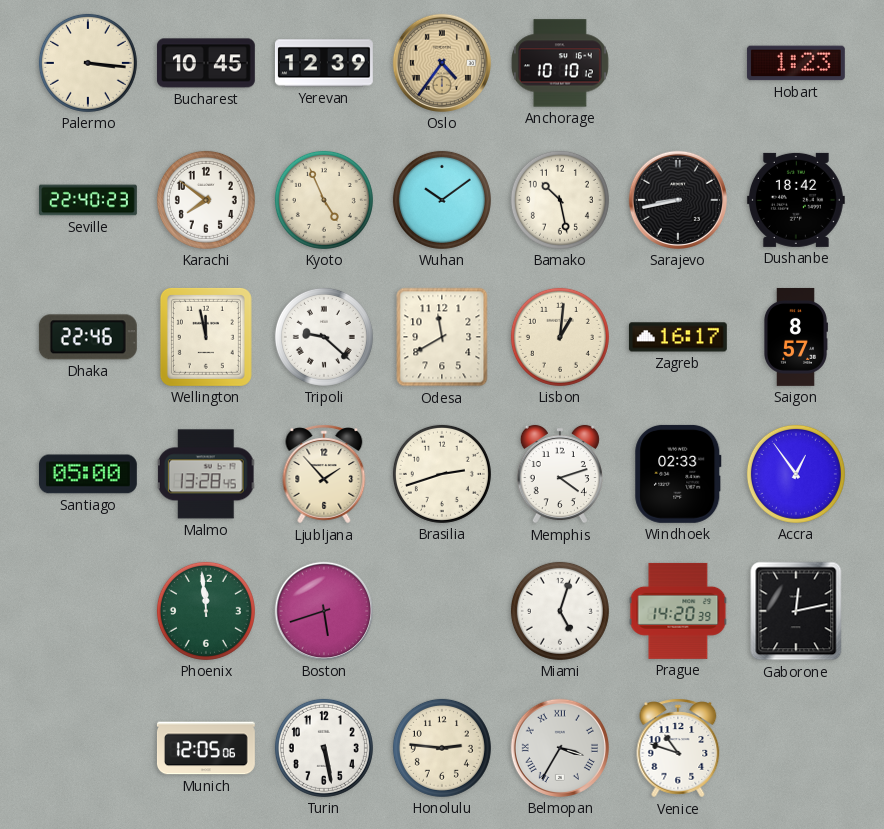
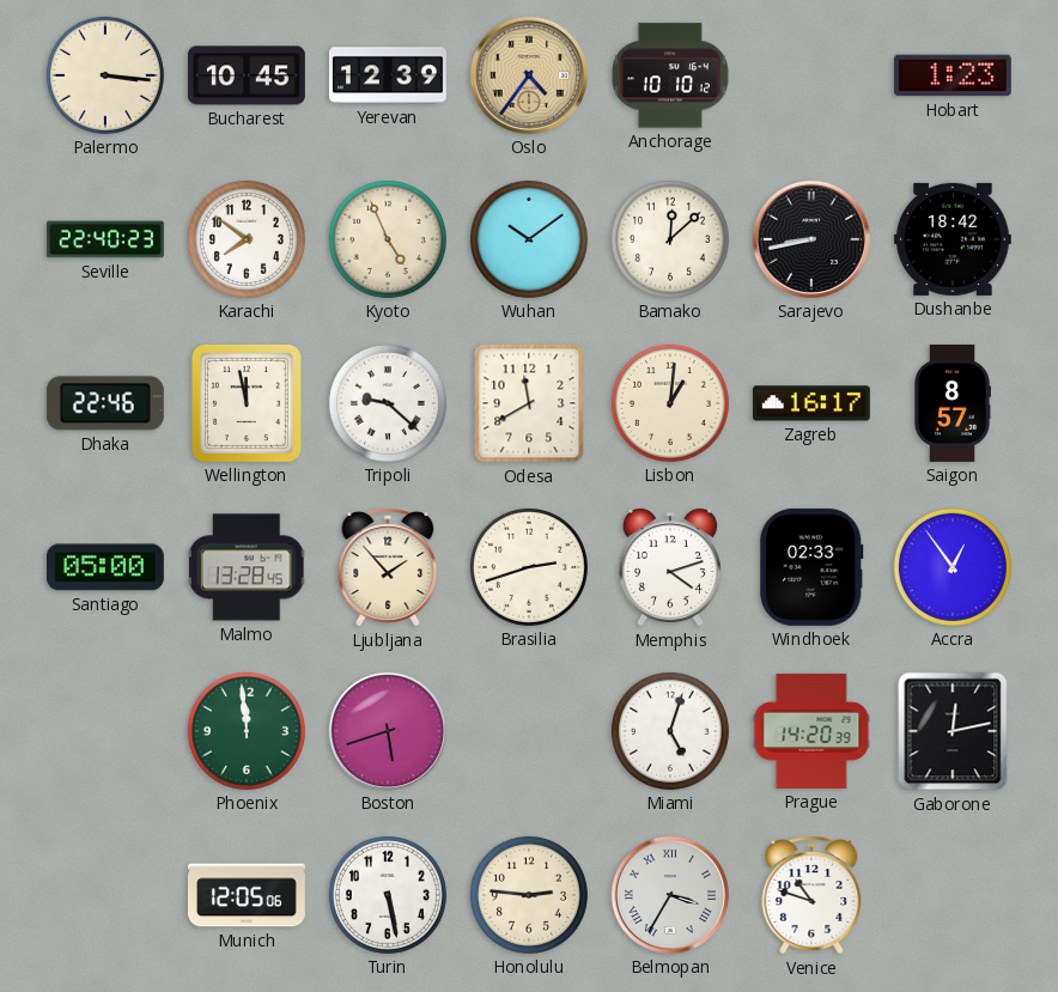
Bamako: 10:28 -> 12:08 (670, 239)
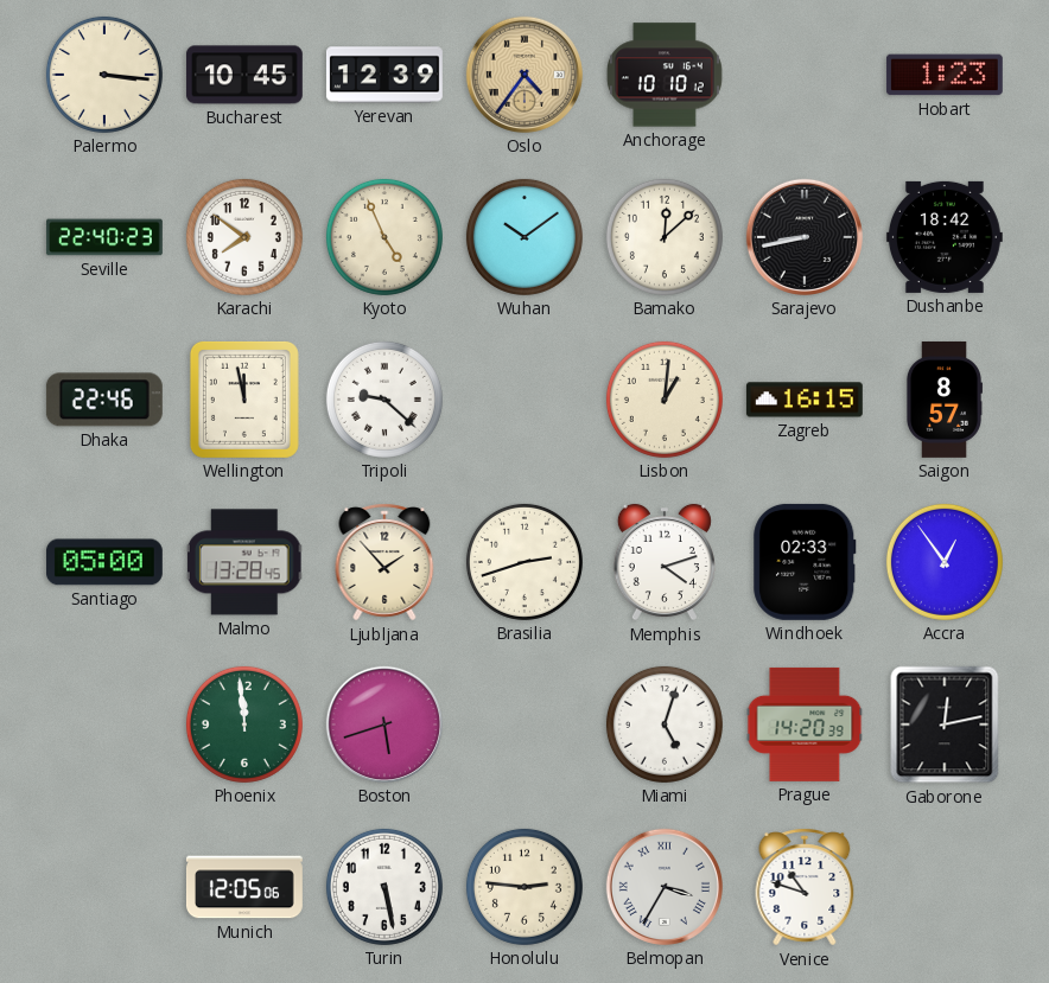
Odesa: 11:40 -> none (529, 403)
Zagreb: 16:17 -> 16:15 (805, 400)
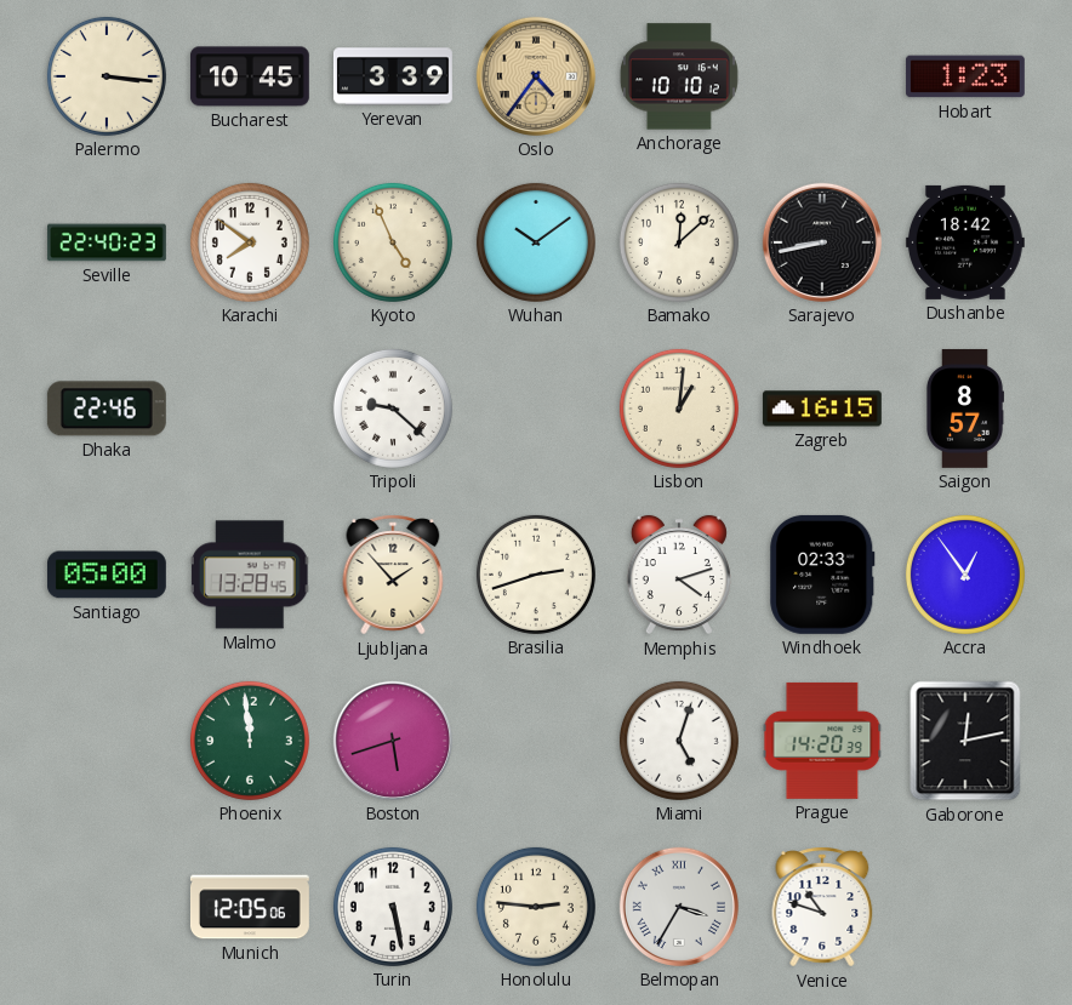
Yerevan: 12:39 -> 3:39 (393, 76)
Wellington: 11:58 -> none (244, 400)
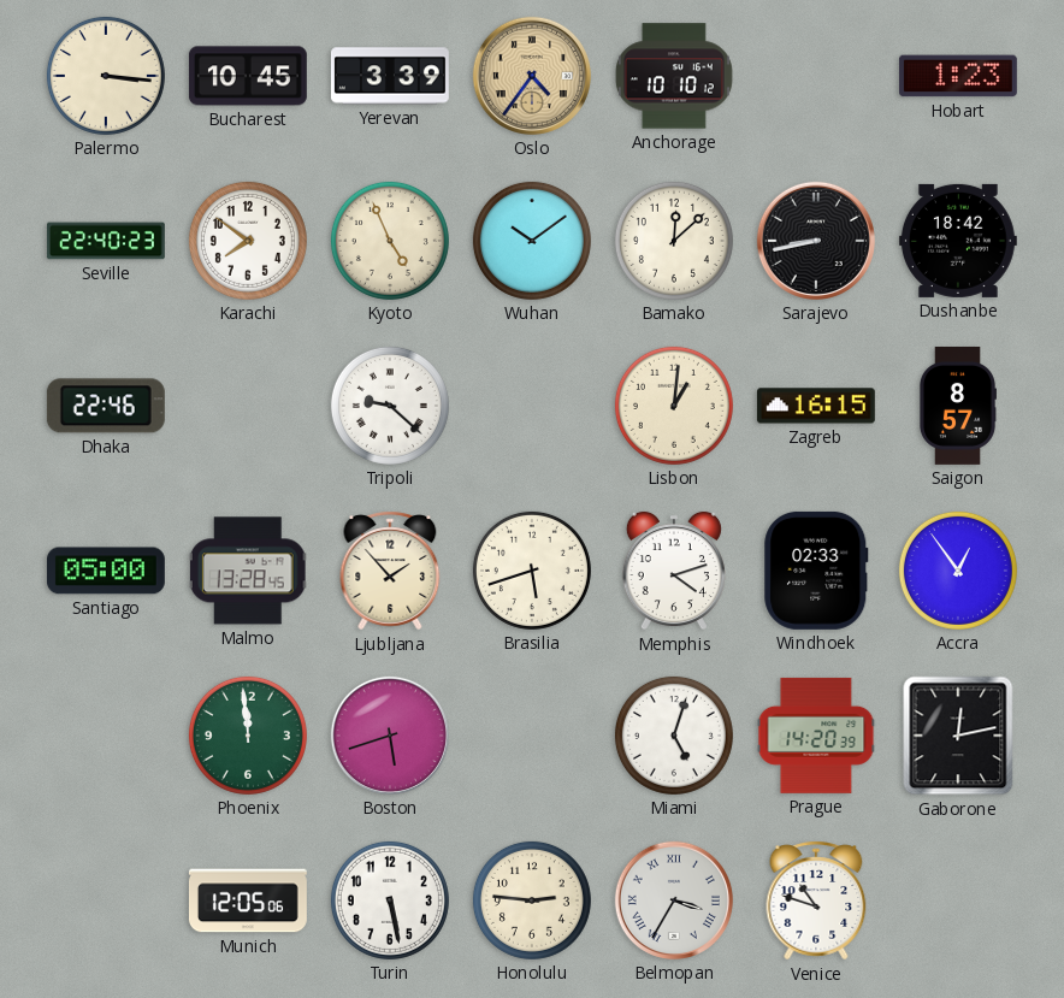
Brasilia: 2:42 -> 5:42 (532, 571)
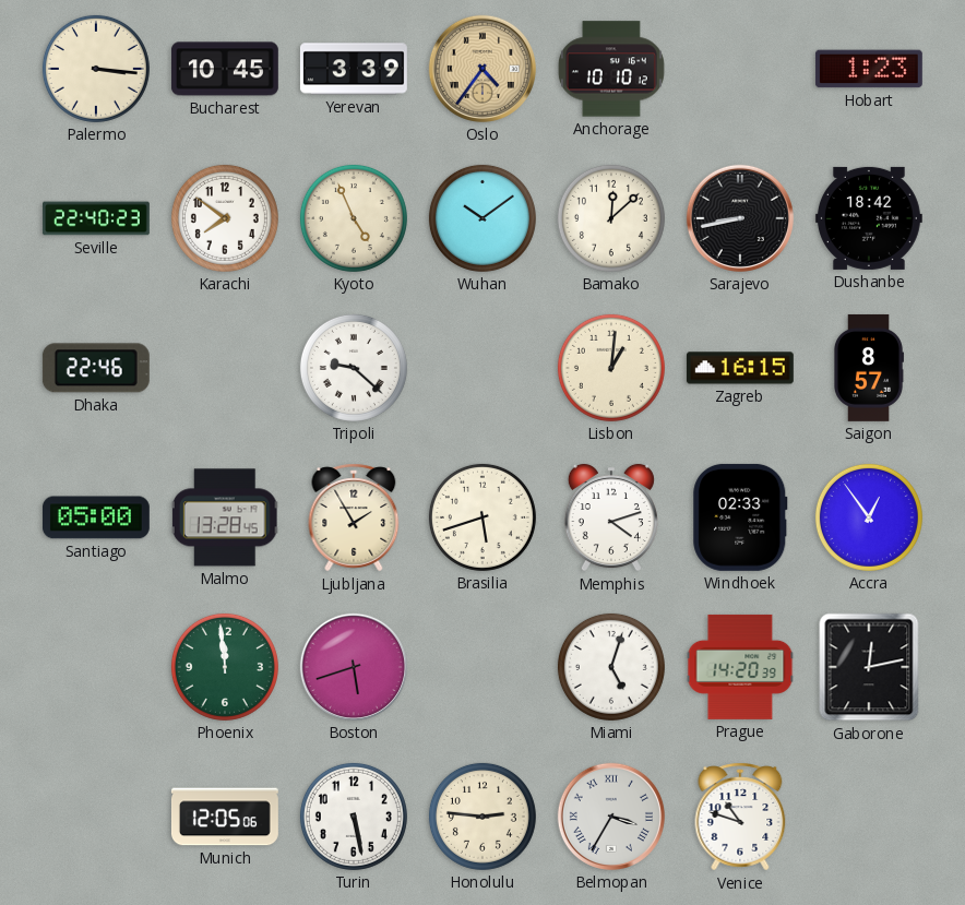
Ljubljana: 1:53 -> 1:55 (354, 517)
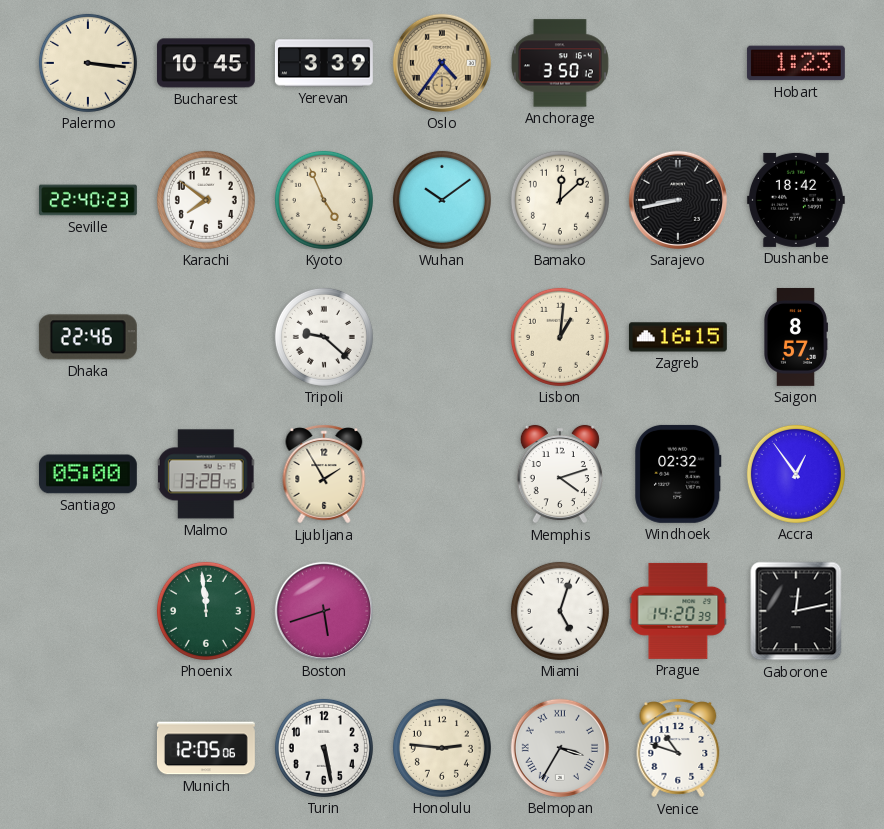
Anchorage: 10:10 -> 3:50 (560, 63)
Brasilia: 5:42 -> none (482, 517)
Windhoek: 02:33 -> 02:32 (678, 474)
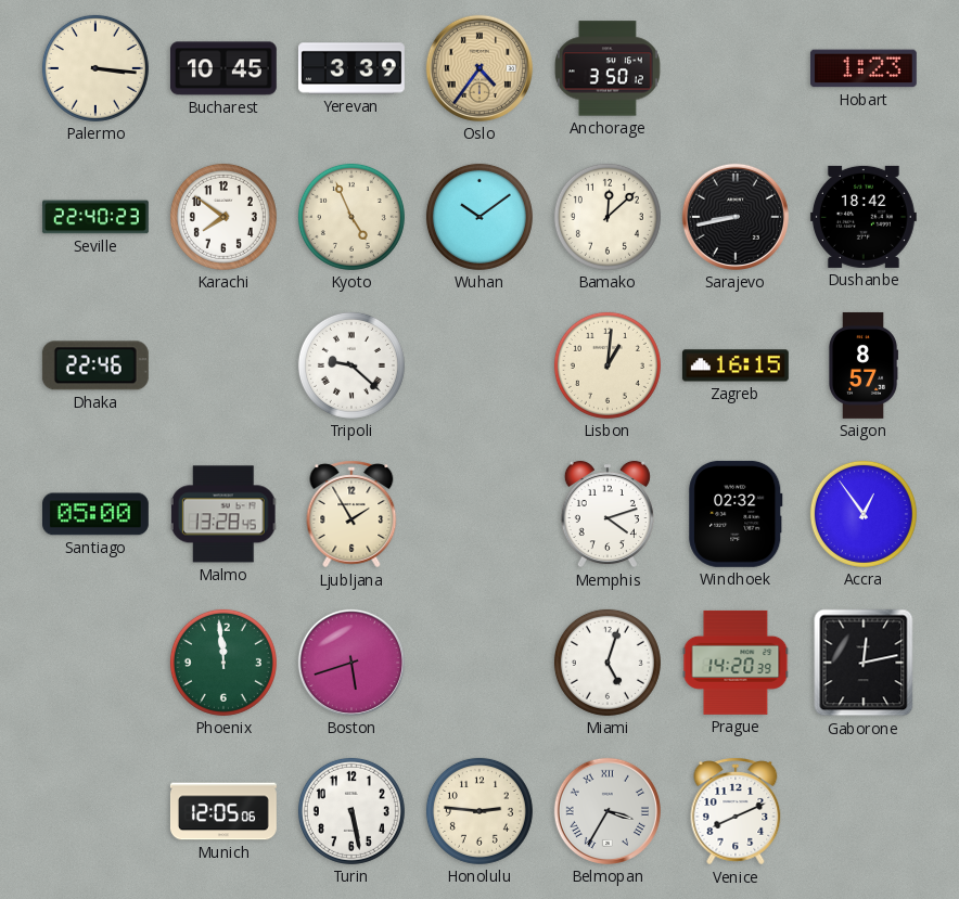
Venice: 10:48 -> 8:11 (736, 811)
